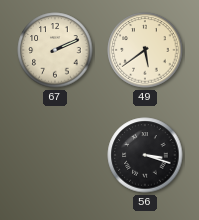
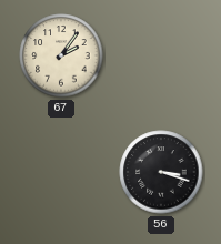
67: 2:11 -> 2:06 (61, 55)
49: 5:39 -> none (145, 50)
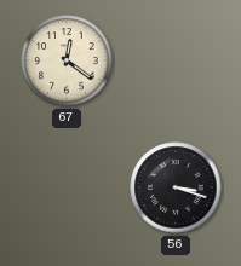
67: 2:06 -> 12:21 (67, 60)
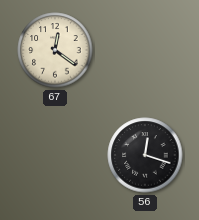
56: 3:18 -> 12:18 (145, 155)
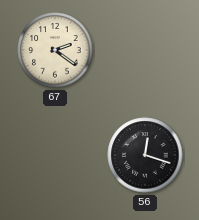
67: 12:21 -> 2:21 (55, 50)
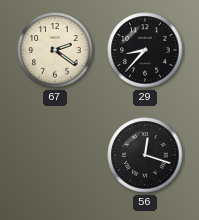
29: none -> 8:37 (145, 50)
